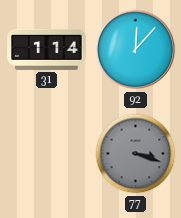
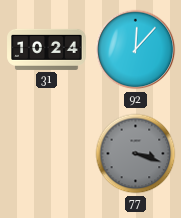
31: 1:14 -> 10:24 (47, 49)
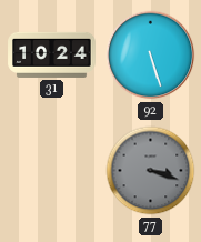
92: 12:07 -> 5:27 (151, 56)
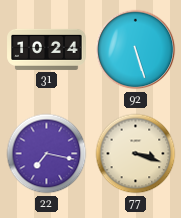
22: none -> 7:17 (47, 154)
77 dial: grey -> cream (136, 154)
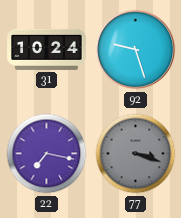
92: 5:27 -> 9:27 (136, 50)
77 dial: cream -> grey (136, 154)
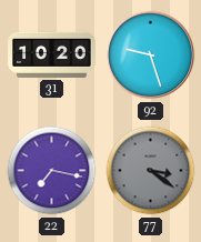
31: 10:24 -> 10:20 (52, 54)
77: 3:18 -> 3:21 (151, 171)
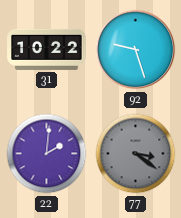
31: 10:20 -> 10:22 (47, 49)
22: 7:17 -> 2:01 (47, 154)
